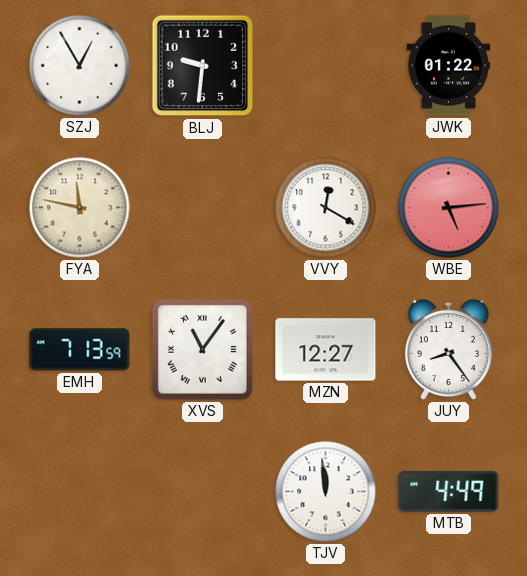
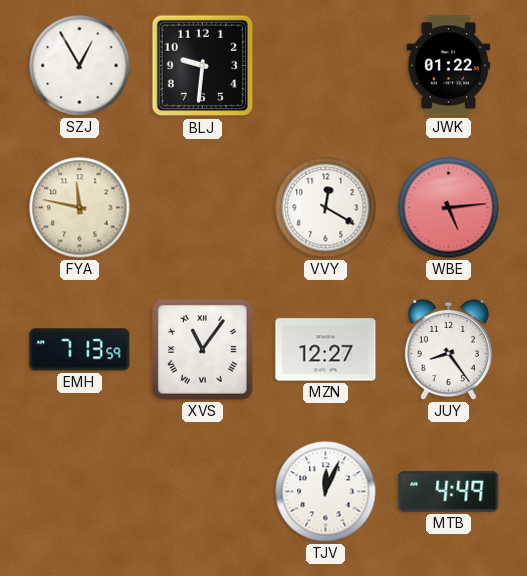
TJV: 11:59 -> 12:04 (326, 492)
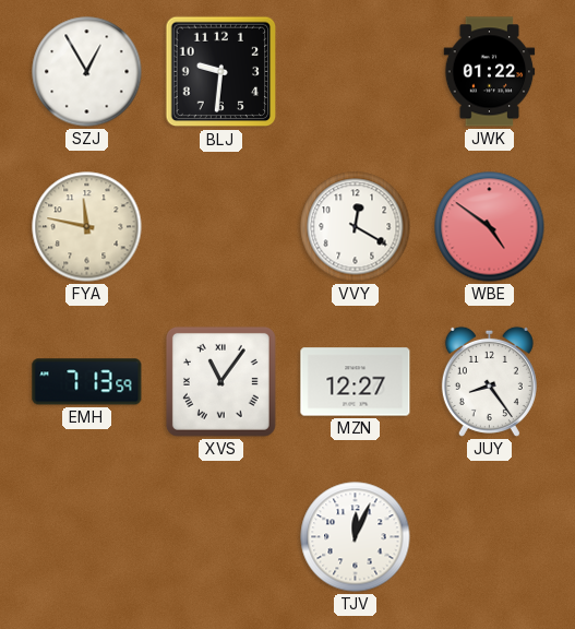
WBE: 5:14 -> 4:51 (490, 227)
MTB: 4:49 -> none (449, 491)
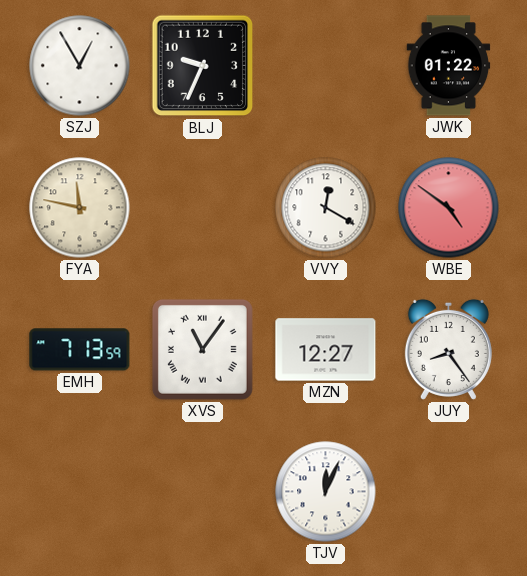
BLJ: 9:31 -> 9:34 (203, 66)
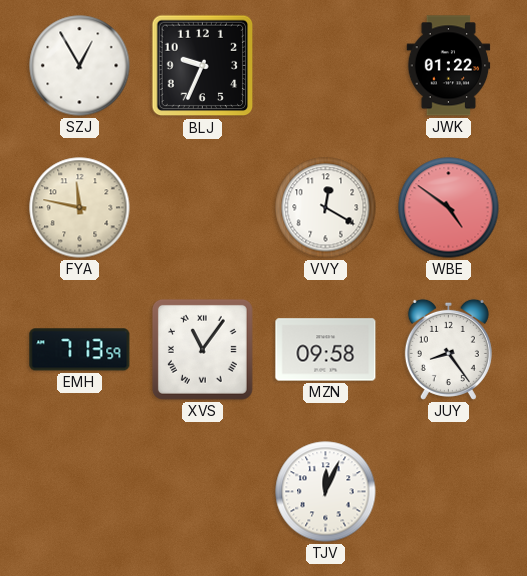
MZN: 12:27 -> 09:58 (326, 350)
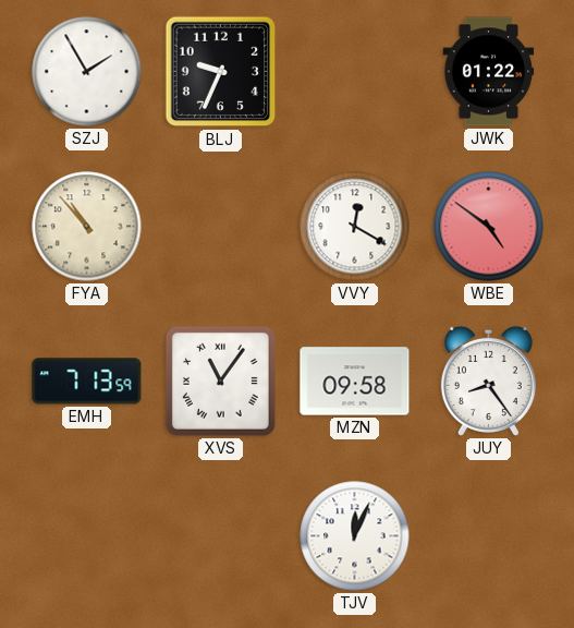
SZJ: 12:55 -> 1:55 (87, 72)
FYA: 11:47 -> 10:53 (87, 227)
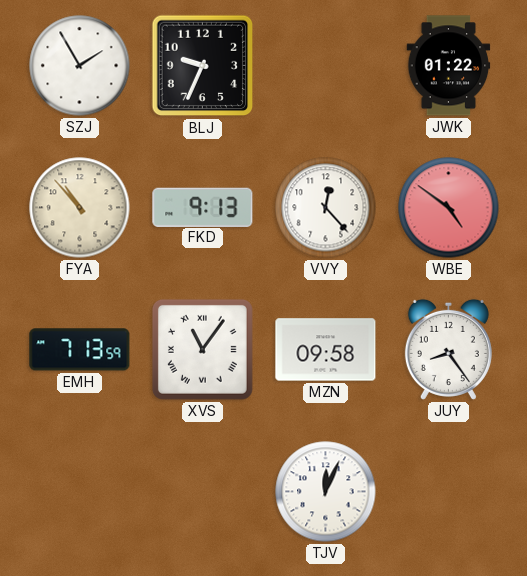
FKD: none -> 9:13 (203, 207)
VVY: 12:20 -> 12:23 (326, 208)
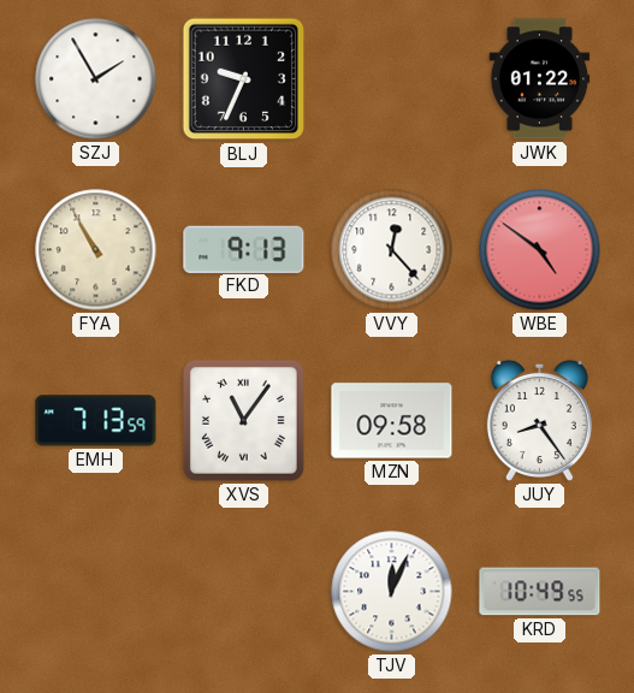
FYA: 10:53 -> 10:55 (96, 250)
KRD: none -> 10:49 (540, 592)
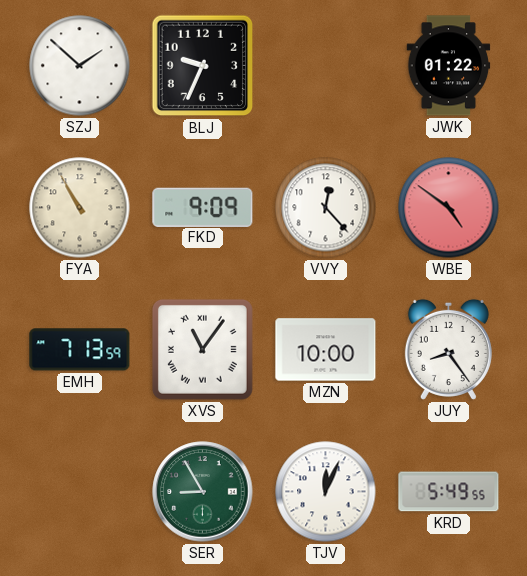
SZJ: 1:55 -> 1:52 (80, 66)
FKD: 9:13 -> 9:09 (203, 207)
MZN: 09:58 -> 10:00 (326, 350)
SER: none -> 8:55 (203, 492)
KRD: 10:49 -> 5:49 (449, 492)
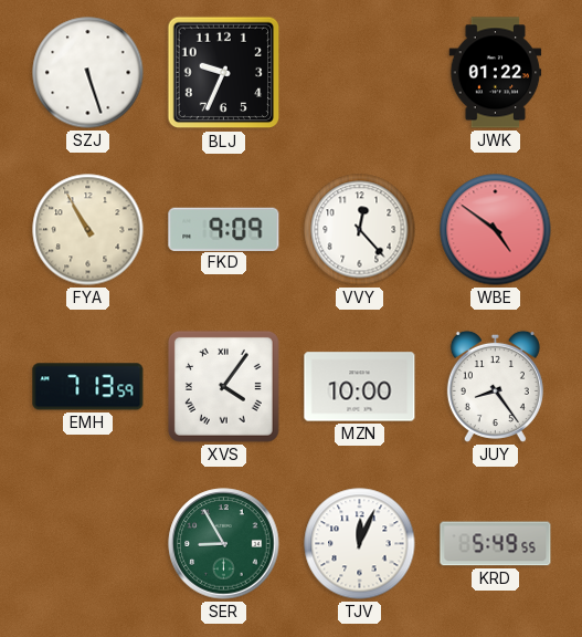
SZJ: 1:52 -> 5:27 (88, 73)
XVS: 11:06 -> 4:06 (223, 386)
